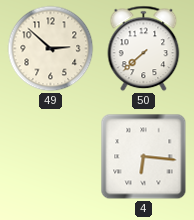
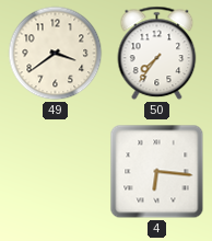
49: 2:52 -> 3:39 (56, 54)
50: 7:38 -> 7:36 (157, 54)
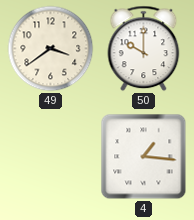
50: 7:36 -> 10:00 (144, 49)
4: 6:16 -> 1:16 (144, 157)
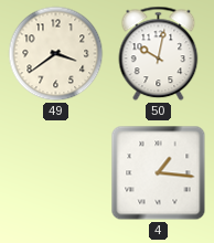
50: 10:00 -> 10:02 (159, 54)
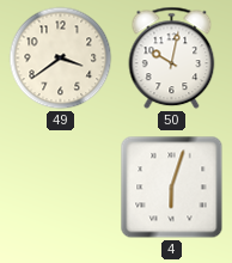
4: 1:16 -> 6:03 (172, 188)
